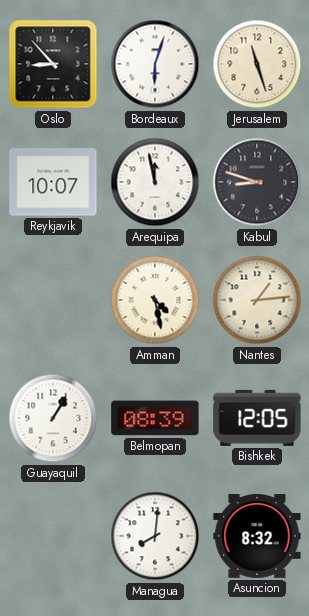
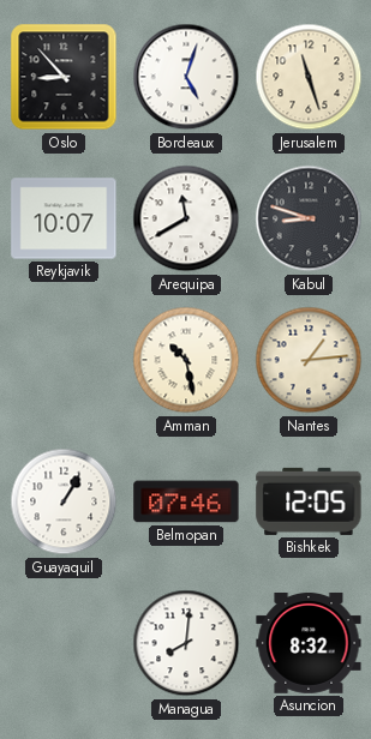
Bordeaux: 6:03 -> 5:03 (186, 77)
Arequipa: 11:58 -> 11:40 (186, 218)
Amman: 4:28 -> 10:28 (186, 360)
Belmopan: 08:39 -> 07:46 (186, 501)
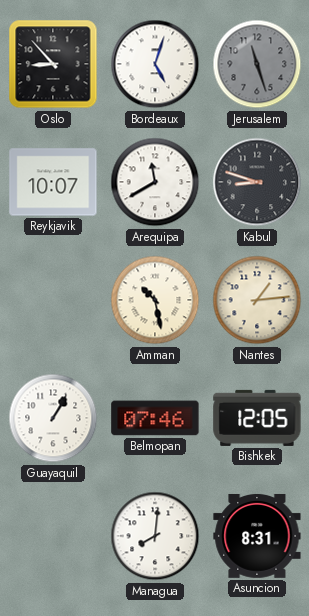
Jerusalem dial: cream -> grey (257, 64)
Asuncion: 8:32 -> 8:31 (257, 536)
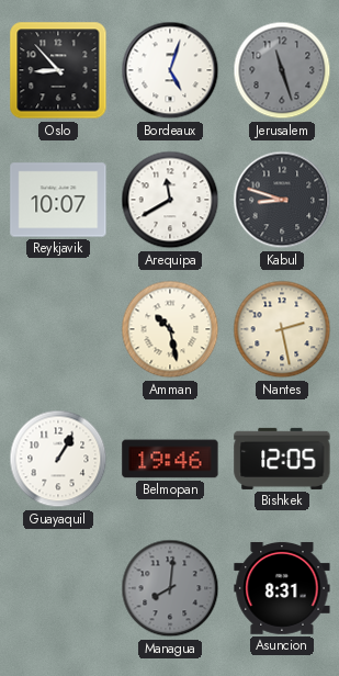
Nantes: 1:14 -> 2:28 (282, 329)
Belmopan: 07:46 -> 19:46 (170, 459)
Managua dial: white -> grey (170, 588)
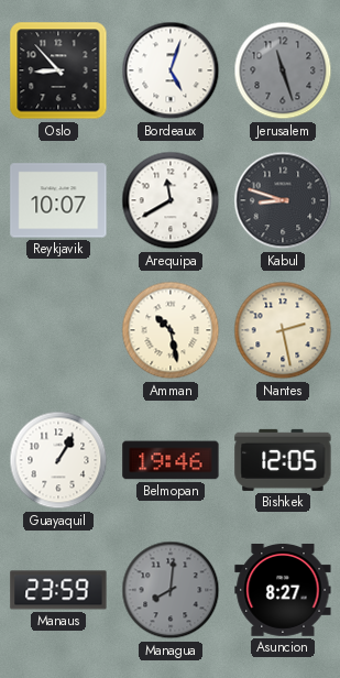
Manaus: none -> 23:59 (58, 590)
Asuncion: 8:31 -> 8:27 (283, 590)
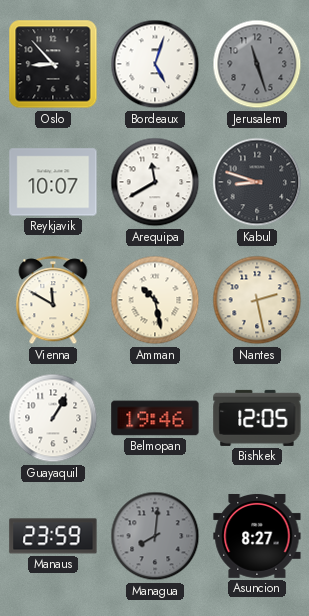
Vienna: none -> 11:50 (53, 301)
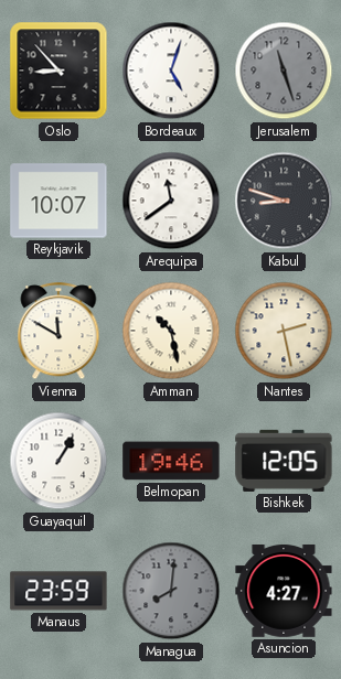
Arequipa: 11:40 -> 11:39 (171, 201)
Asuncion: 8:27 -> 4:27 (284, 591)
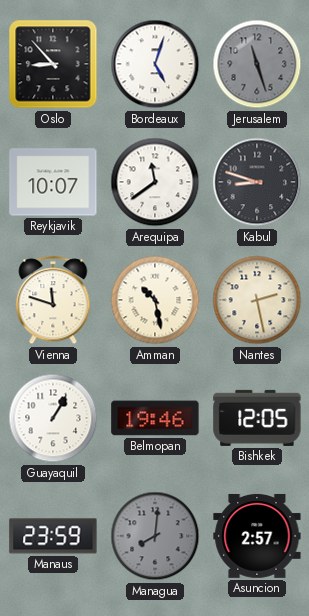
Vienna: 11:50 -> 11:48 (53, 301)
Asuncion: 4:27 -> 2:57 (257, 536)
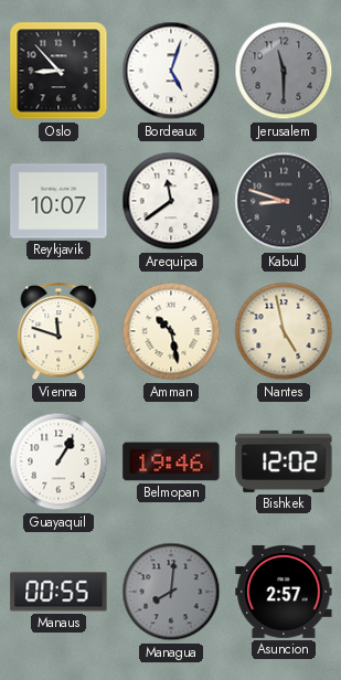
Jerusalem: 11:27 -> 11:30 (284, 71)
Nantes: 2:28 -> 4:58 (284, 331)
Bishkek: 12:05 -> 12:02 (284, 461)
Manaus: 23:59 -> 00:55 (58, 592)
